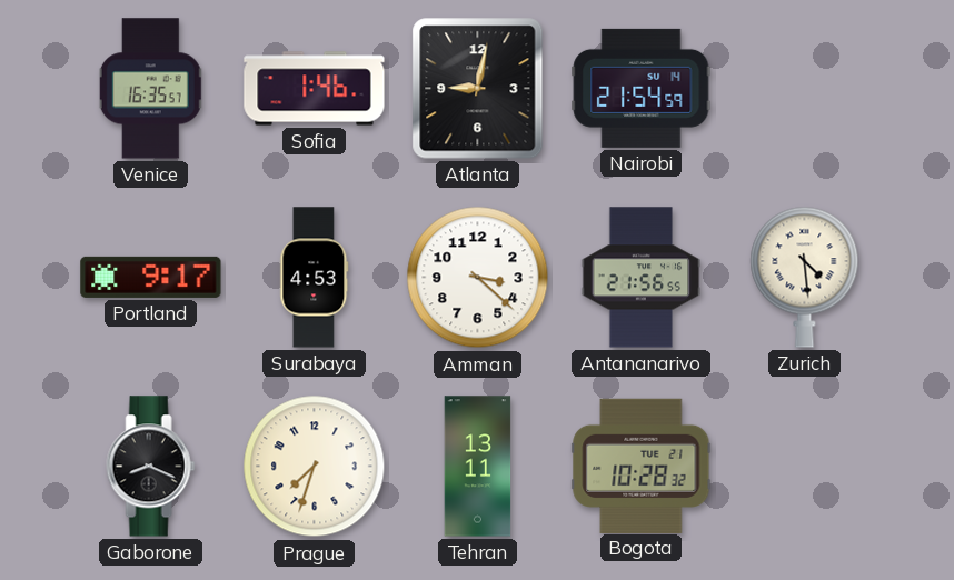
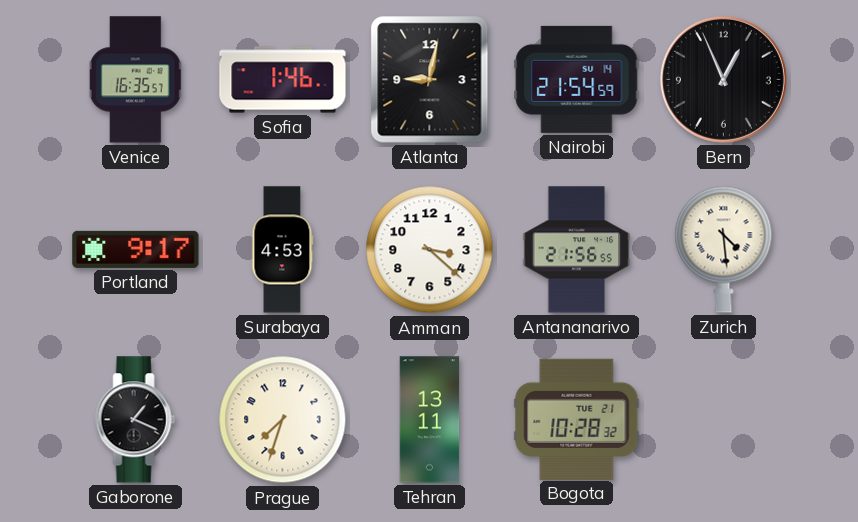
Bern: none -> 12:56 (723, 79)
Gaborone: 8:19 -> 1:19 (136, 420)
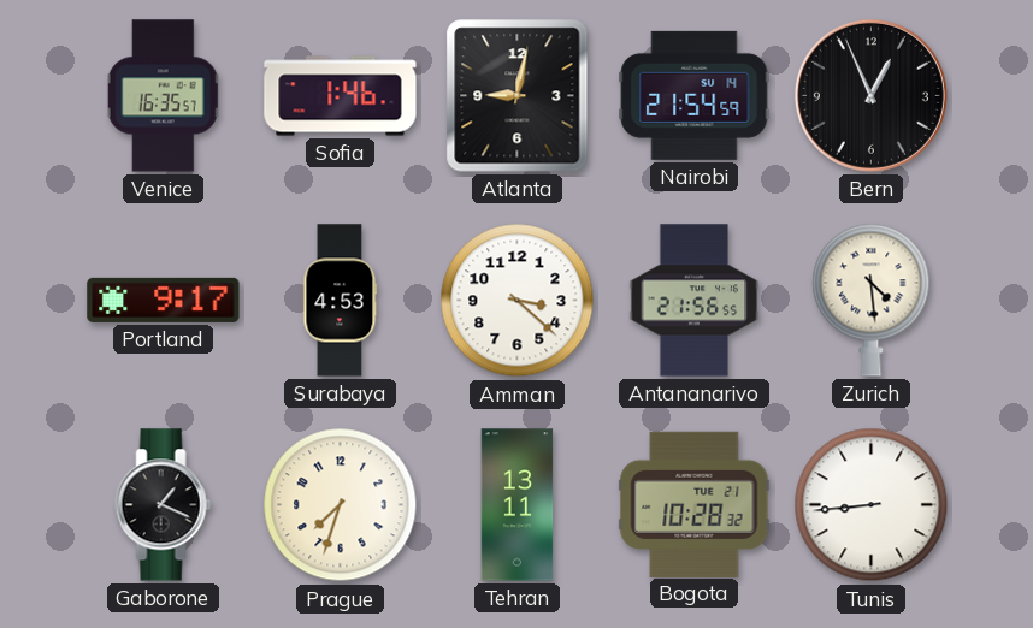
Tunis: none -> 8:44 (872, 505)
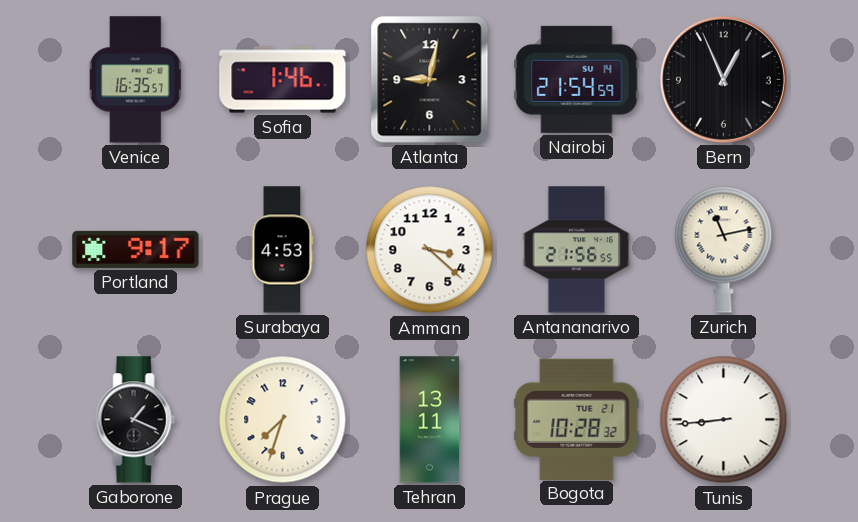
Zurich: 4:29 -> 11:13 (724, 249)
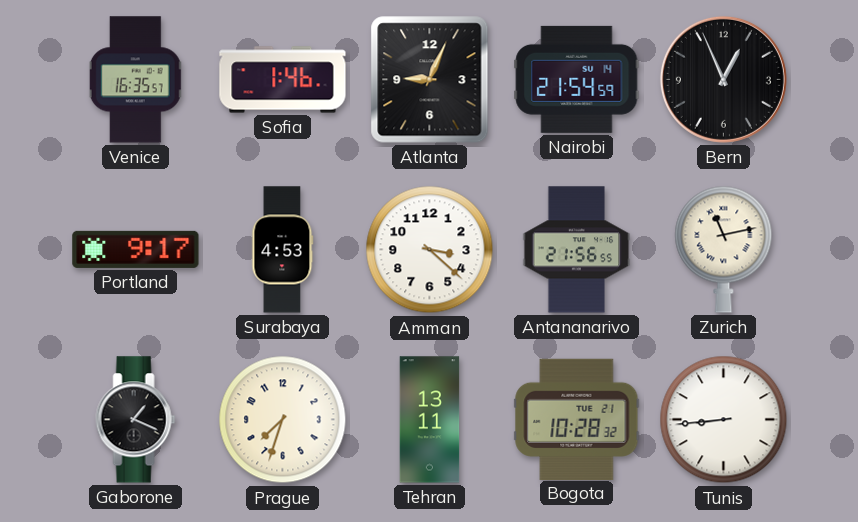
Atlanta: 9:02 -> 9:04 (430, 80)
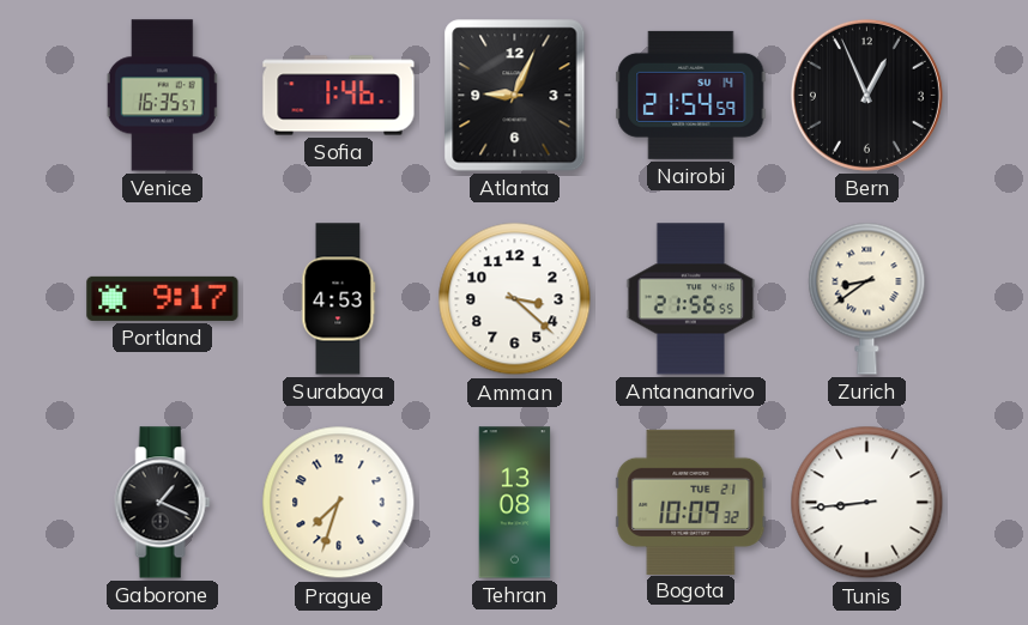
Zurich: 11:13 -> 8:39 (867, 298)
Tehran: 13:11 -> 13:08 (515, 503)
Bogota: 10:28 -> 10:09 (691, 502)
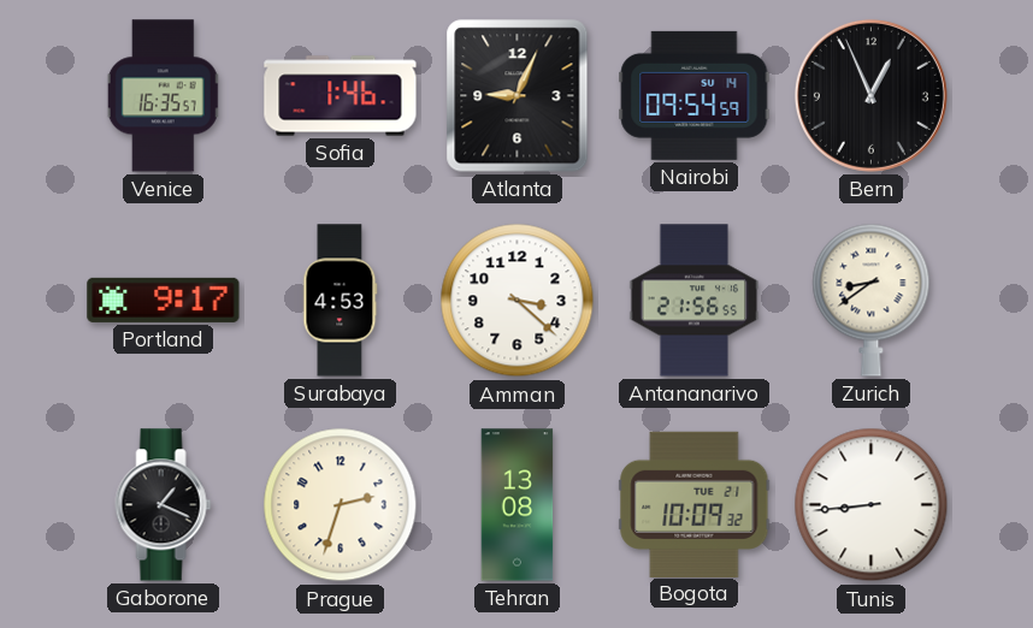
Nairobi: 21:54 -> 09:54 (695, 95)
Prague: 7:33 -> 2:33 (341, 505)
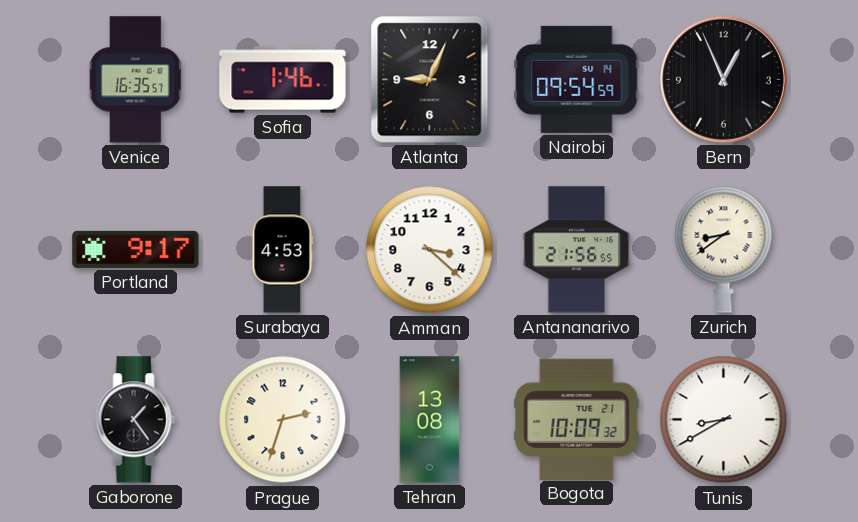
Gaborone: 1:19 -> 1:24 (136, 420)
Tunis: 8:44 -> 8:40 (724, 420)
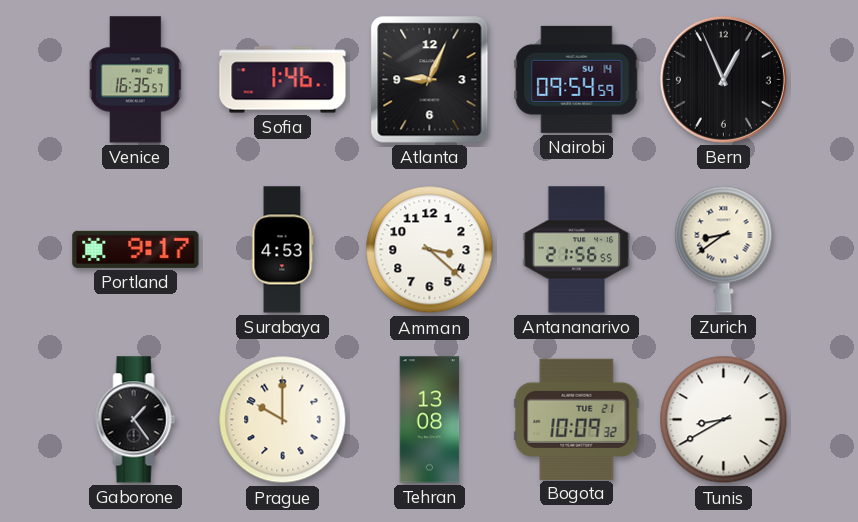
Prague: 2:33 -> 10:00 (283, 420)
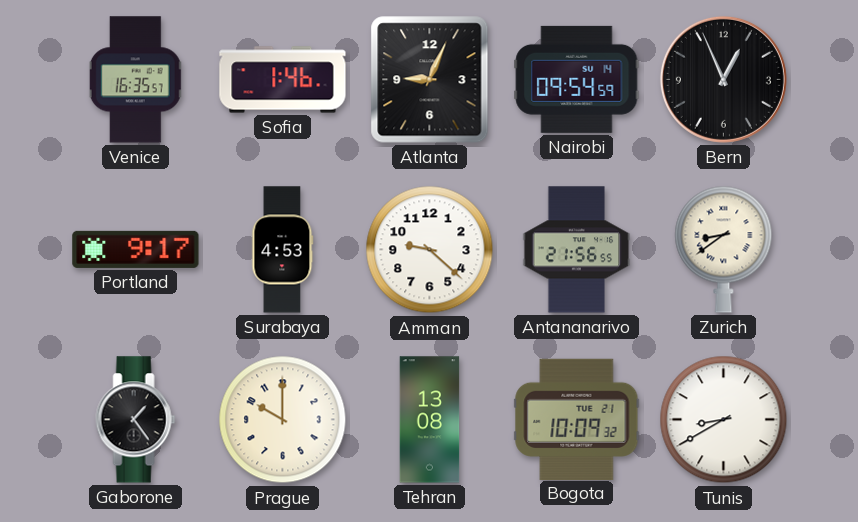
Amman: 3:22 -> 9:22 (430, 250)
